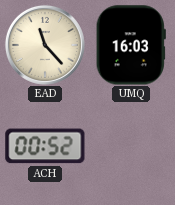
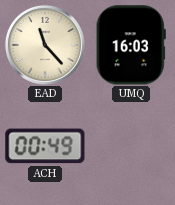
ACH: 00:52 -> 00:49 (45, 146)
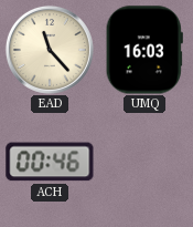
ACH: 00:49 -> 00:46 (50, 162)
